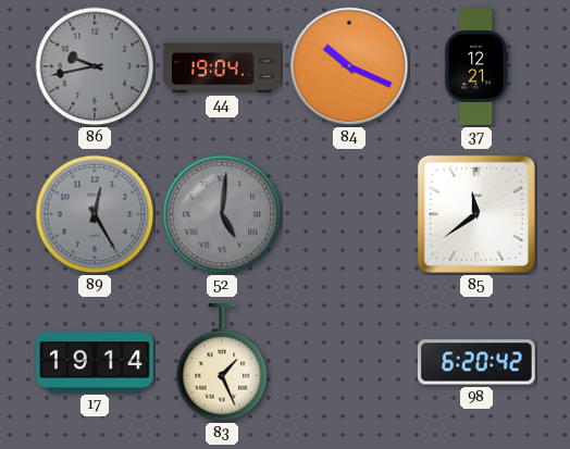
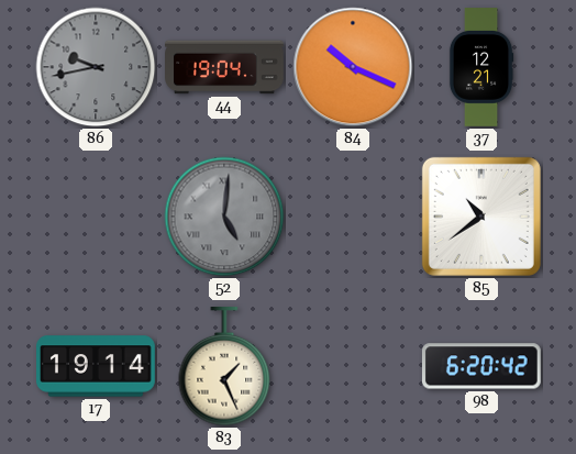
89: 12:25 -> none (95, 214)
85: 11:39 -> 10:39 (481, 217)
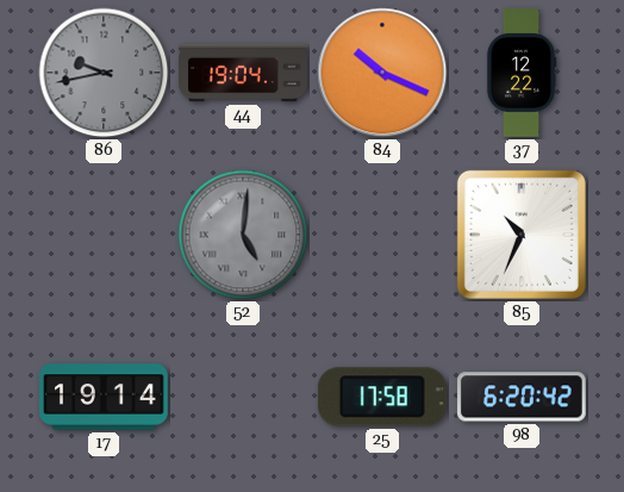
37: 12:21 -> 12:22 (522, 73)
85: 10:39 -> 10:34 (522, 235)
83: 1:26 -> none (224, 367)
25: none -> 17:58 (382, 397)
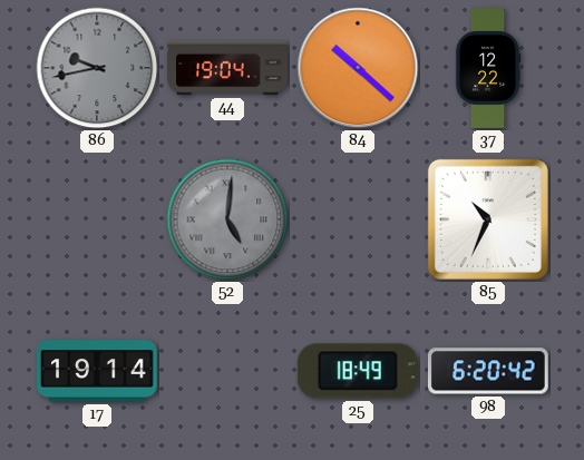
84: 10:19 -> 10:22 (358, 68)
25: 17:58 -> 18:49 (358, 371)
